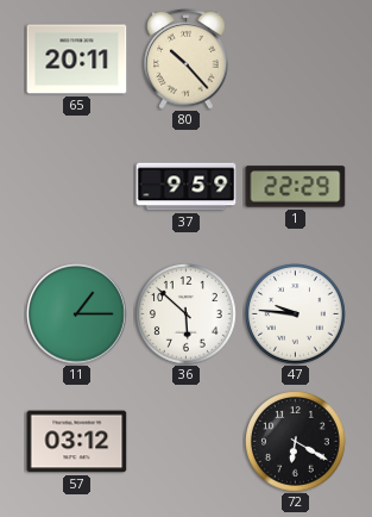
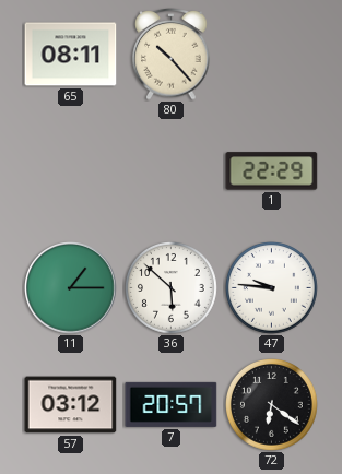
65: 20:11 -> 08:11 (71, 55)
37: 9:59 -> none (187, 187)
7: none -> 20:57 (172, 404)
72: 6:20 -> 6:21 (272, 405)
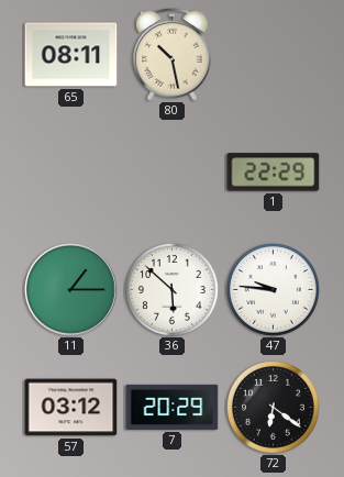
80: 10:23 -> 10:28 (173, 55)
7: 20:57 -> 20:29 (173, 407)
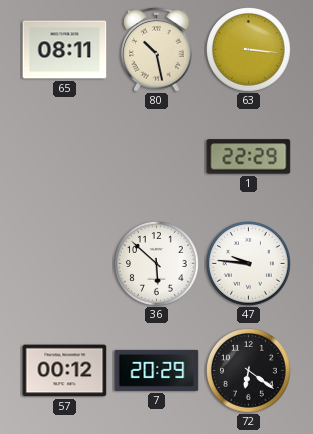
63: none -> 3:16 (249, 50)
11: 1:15 -> none (71, 290)
57: 03:12 -> 00:12 (65, 371)
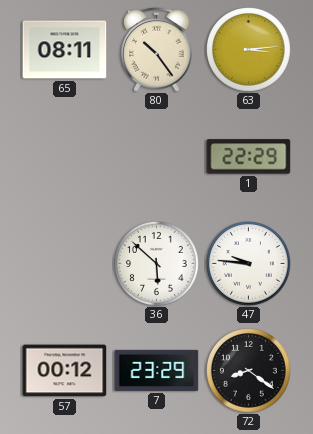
80: 10:28 -> 10:24 (157, 50)
63: 3:16 -> 3:14 (249, 50)
7: 20:29 -> 23:29 (157, 370)
72: 6:21 -> 8:21 (249, 371)
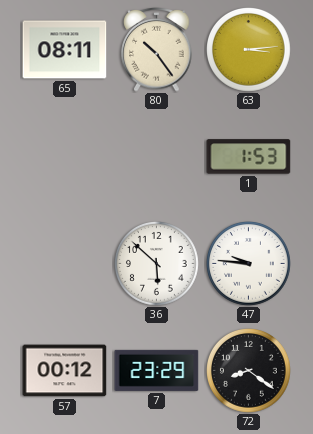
1: 22:29 -> 1:53 (249, 157)
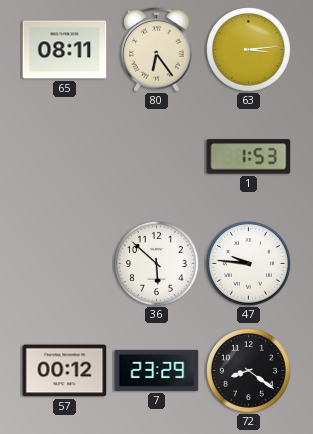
80: 10:24 -> 6:24 (157, 50)
